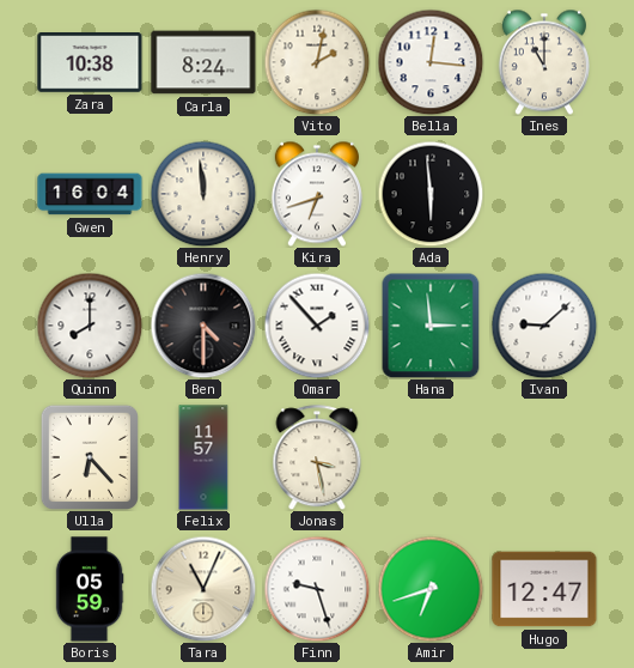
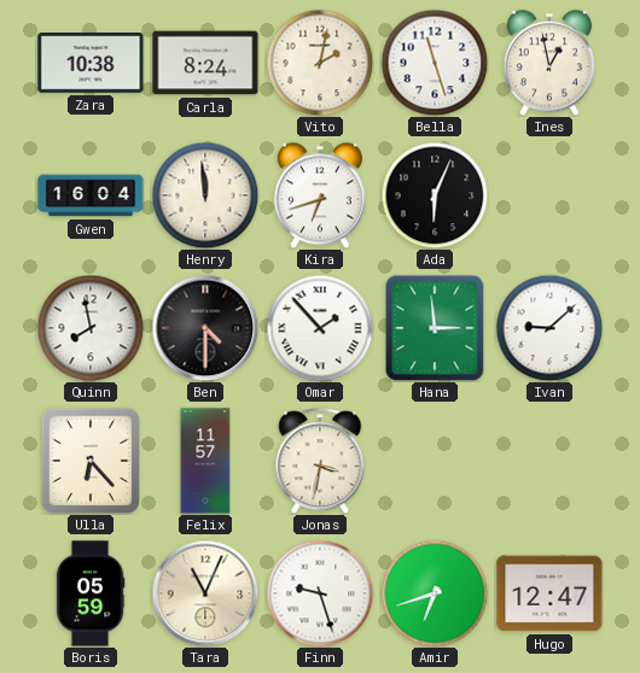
Bella: 12:16 -> 11:27 (435, 63)
Ines: 11:00 -> 12:58 (549, 63)
Ada: 5:59 -> 6:04 (435, 195)
Quinn: 8:00 -> 7:58 (91, 328)
Jonas: 3:28 -> 3:32 (320, 461)
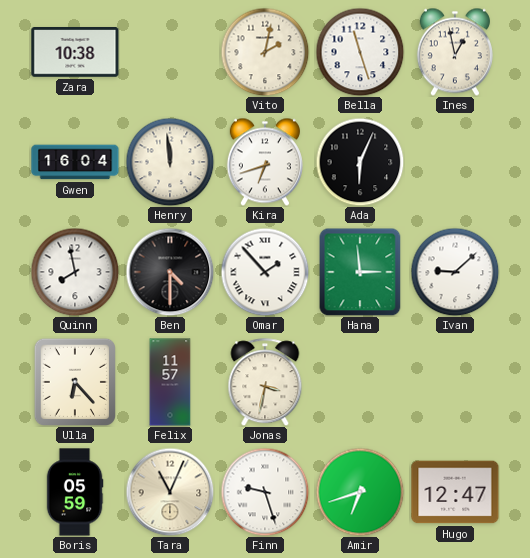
Carla: 8:24 -> none (205, 63)
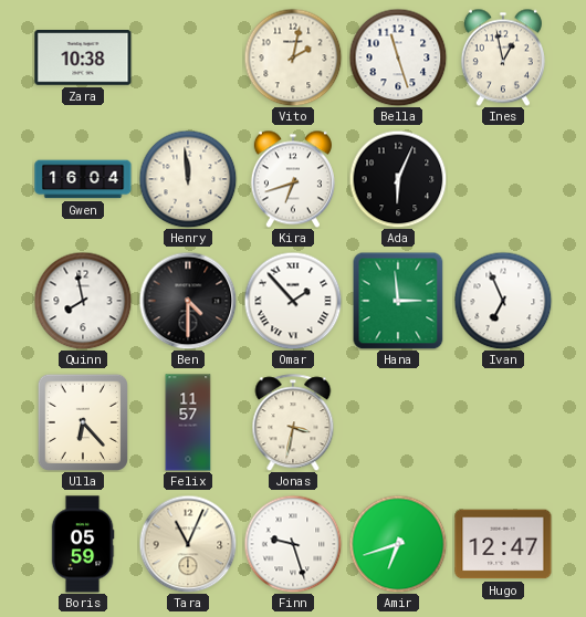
Ivan: 9:08 -> 6:56 (503, 301)
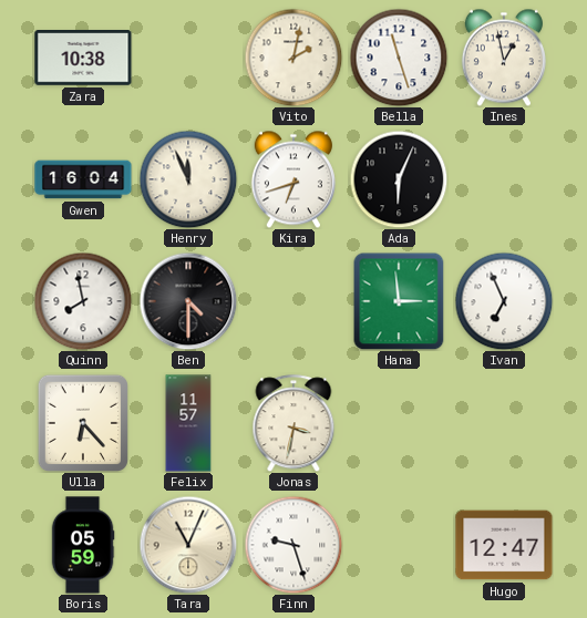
Henry: 11:59 -> 11:56 (188, 179)
Omar: 1:53 -> none (293, 301)
Amir: 6:42 -> none (398, 544)
